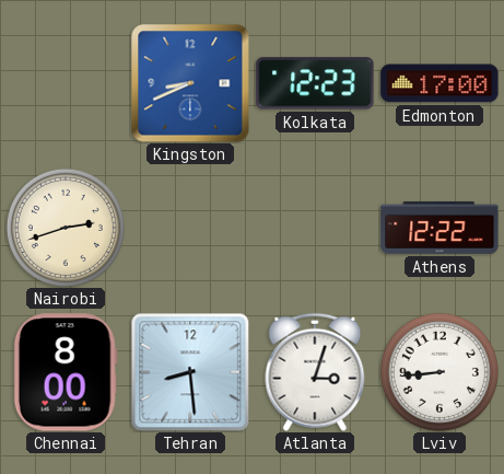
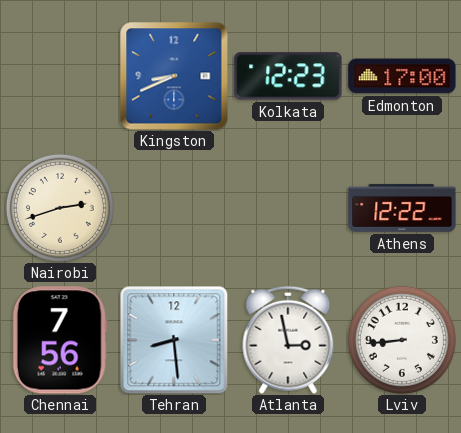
Chennai: 8:00 -> 7:56 (60, 340)
Atlanta: 3:03 -> 2:58 (288, 340)
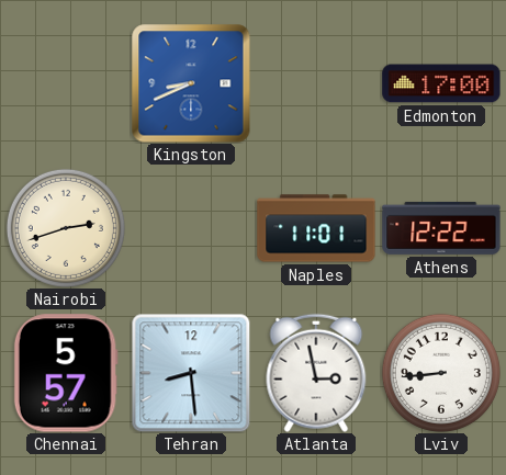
Kolkata: 12:23 -> none (288, 76)
Naples: none -> 11:01 (316, 228)
Chennai: 7:56 -> 5:57 (66, 373)
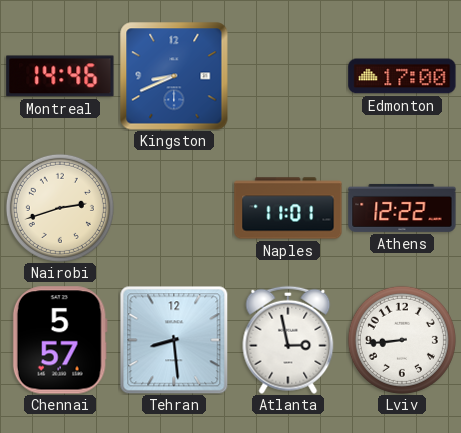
Montreal: none -> 14:46 (60, 76)
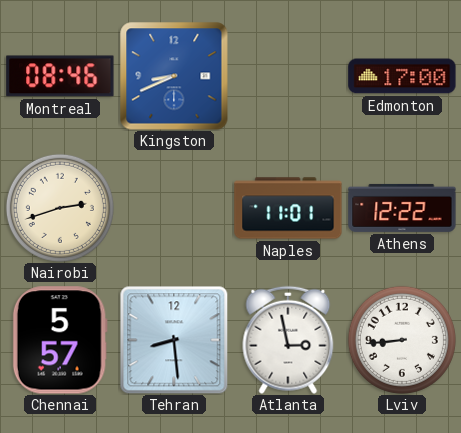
Montreal: 14:46 -> 08:46 (60, 76)
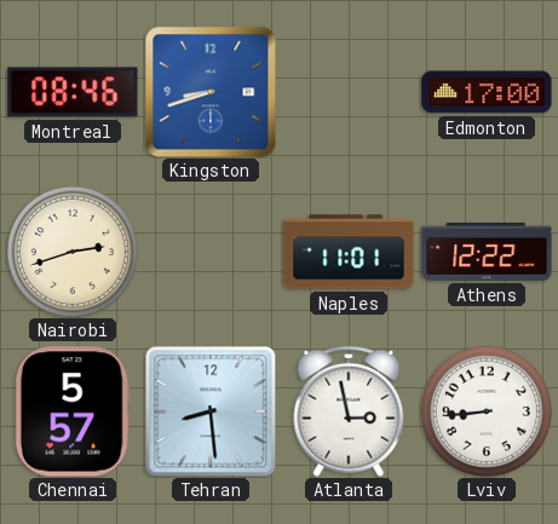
Kingston: 8:41 -> 8:42 (211, 92)
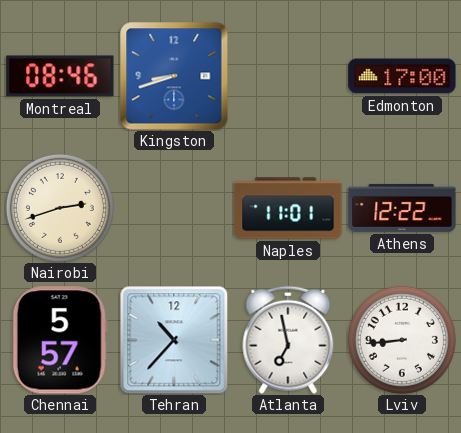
Tehran: 8:29 -> 10:37 (174, 340)
Atlanta: 2:58 -> 6:58 (288, 340)
